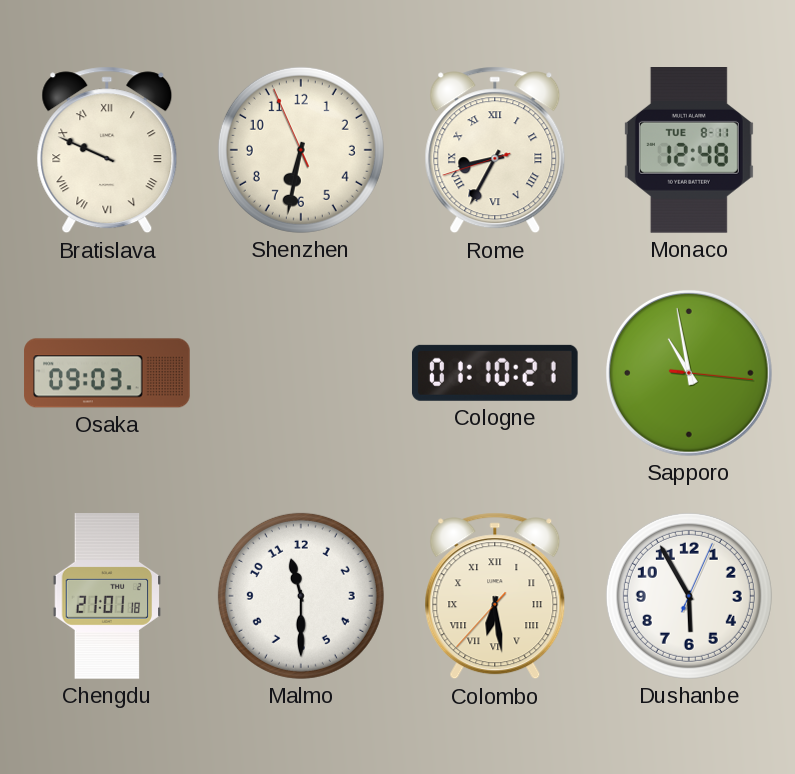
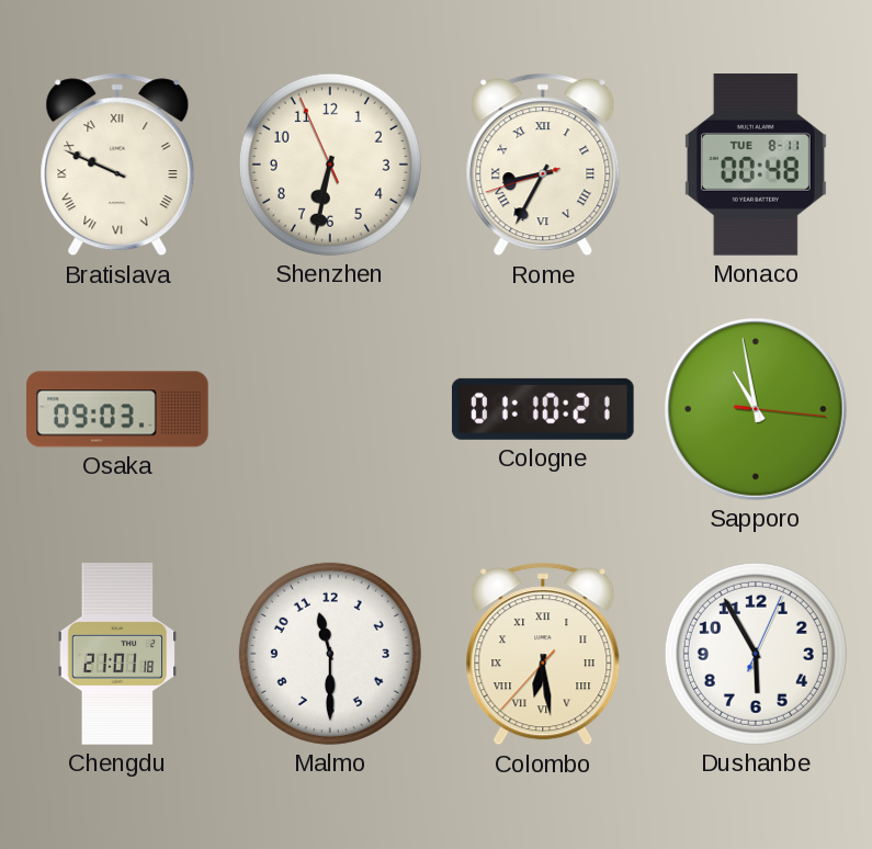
Monaco: 12:48 -> 00:48 (756, 166)
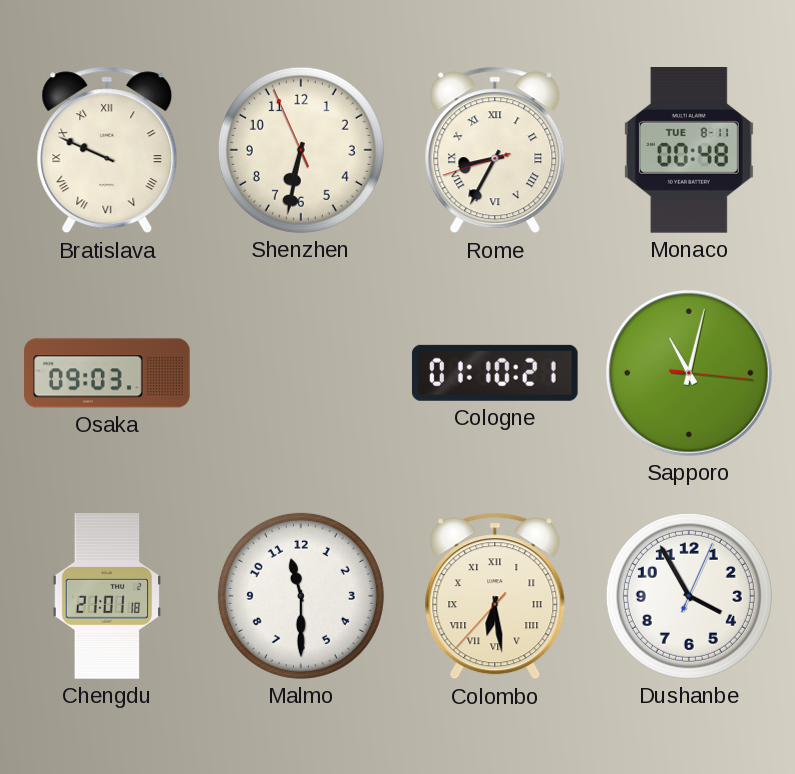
Sapporo: 10:58 -> 11:02 (689, 373)
Dushanbe: 5:55 -> 3:55 (689, 596)
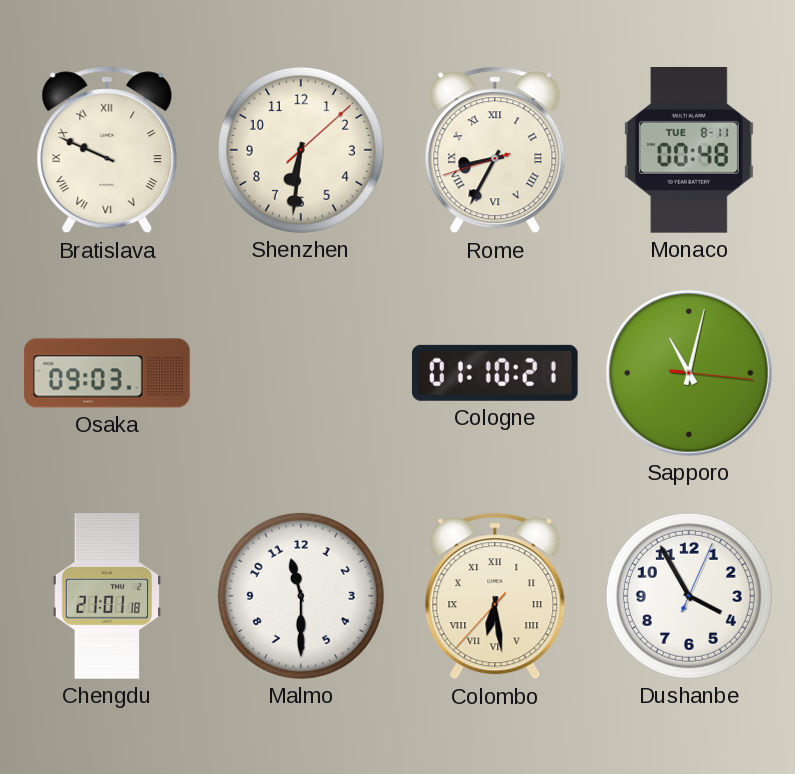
Shenzhen: 6:31:56 -> 6:31:08 (301, 150)
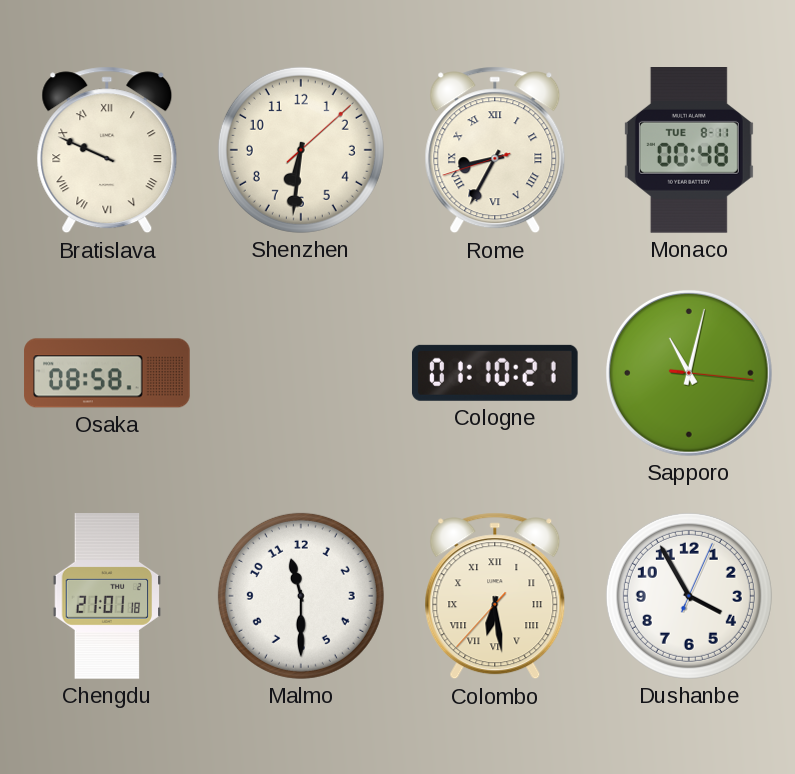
Osaka: 09:03 -> 08:58 (107, 373)
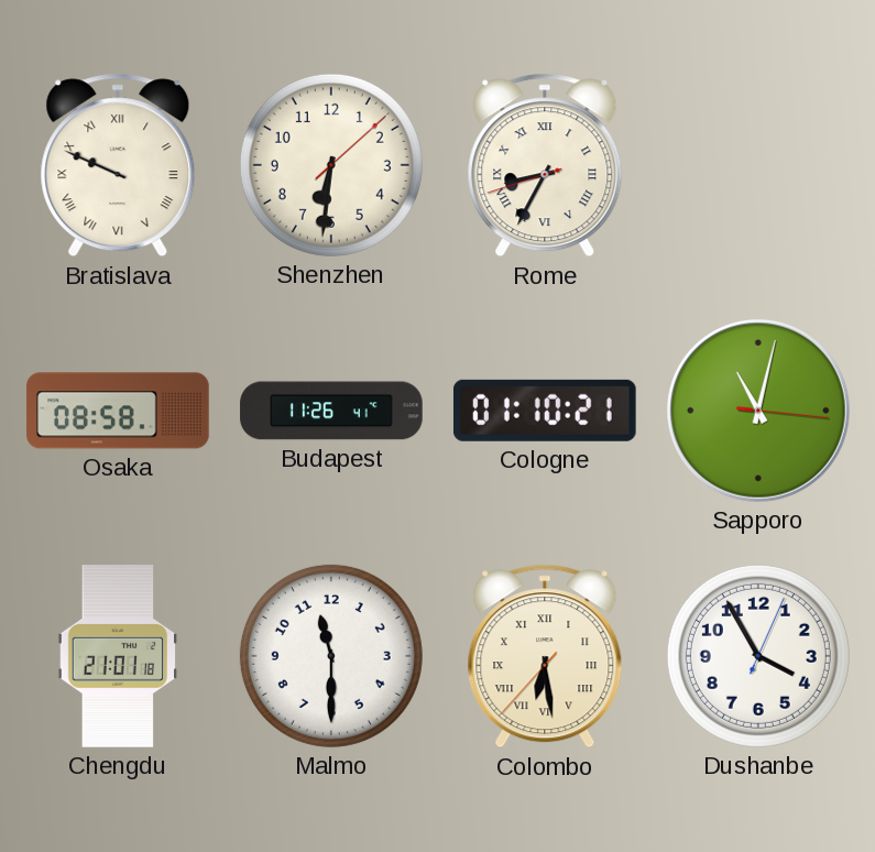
Monaco: 00:48 -> none (689, 151)
Budapest: none -> 11:26 (331, 411)
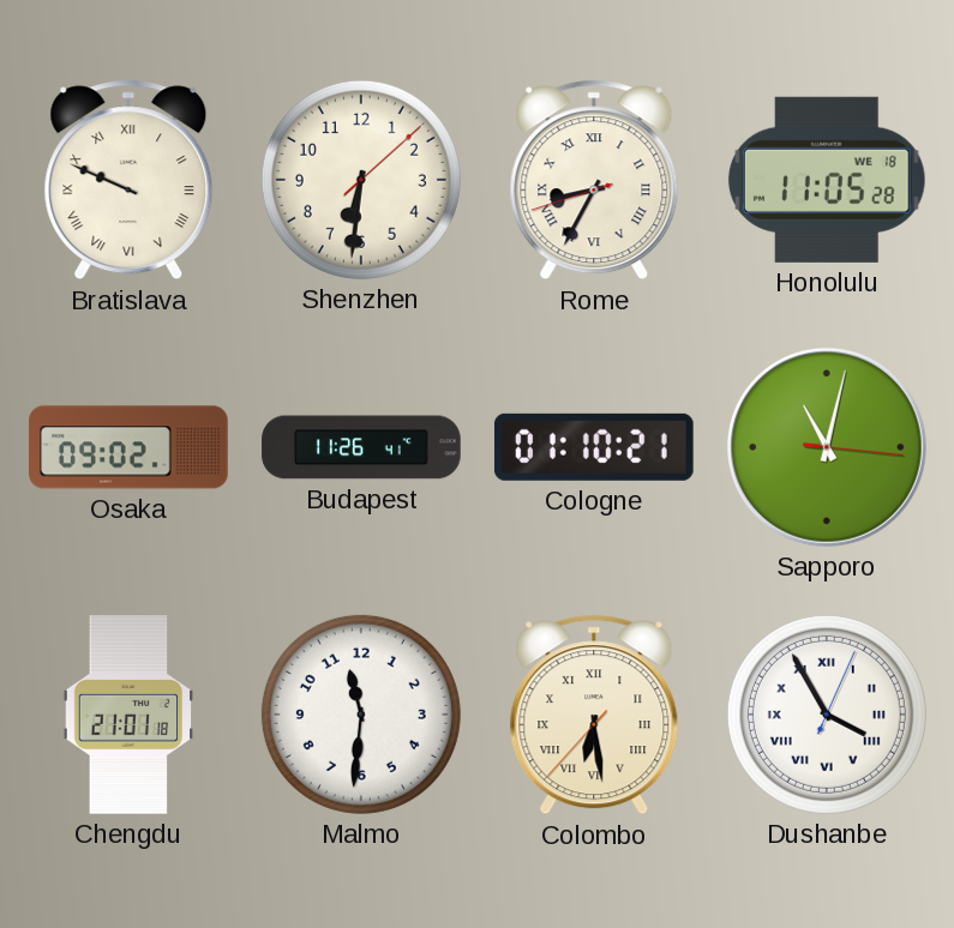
Honolulu: none -> 11:05 (827, 180)
Osaka: 08:58 -> 09:02 (128, 447)
Malmo: 11:30 -> 11:31 (361, 715)
Dushanbe numerals: Arabic -> Roman (827, 715)
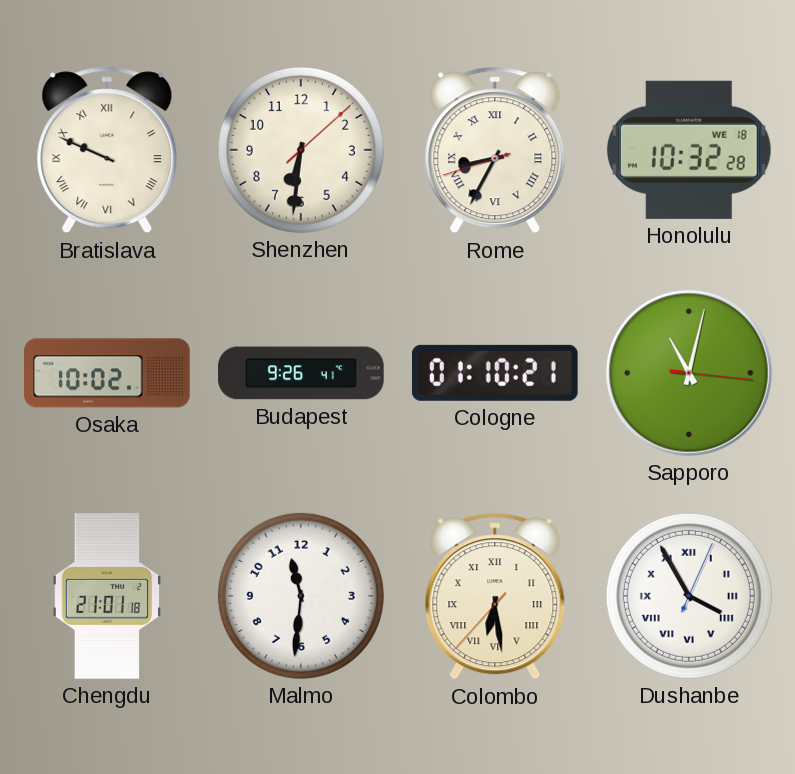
Honolulu: 11:05 -> 10:32 (689, 150)
Osaka: 09:02 -> 10:02 (107, 373)
Budapest: 11:26 -> 9:26 (301, 373)
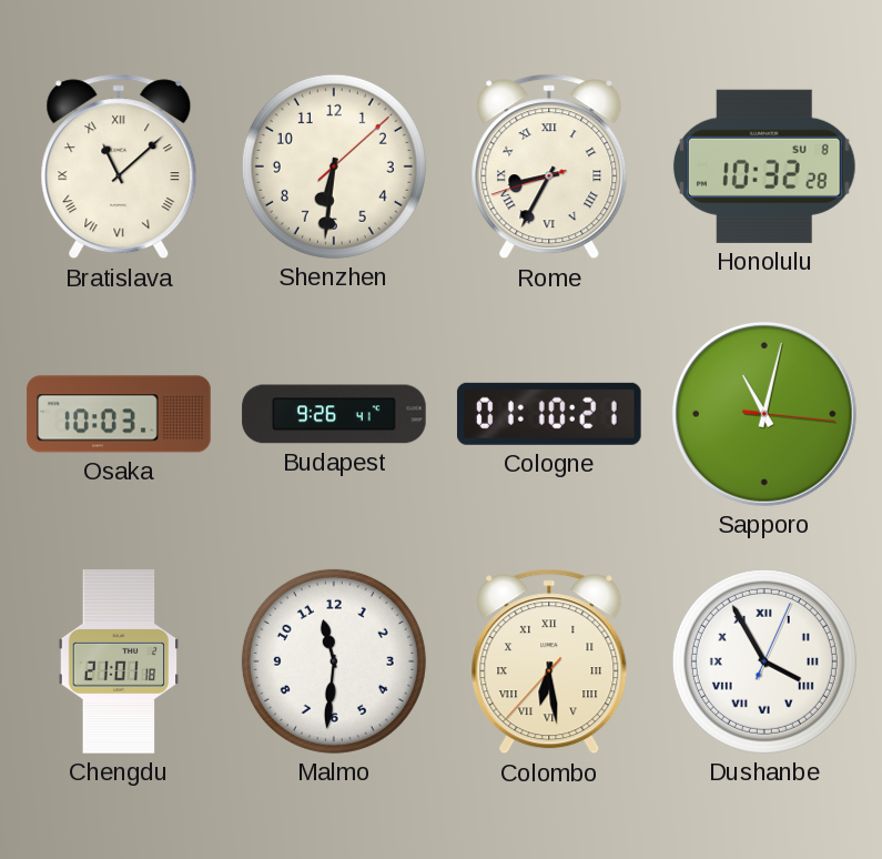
Bratislava: 9:49 -> 11:08 (119, 166)
Honolulu date: WE 18 -> SU 8 (764, 166)
Osaka: 10:02 -> 10:03 (119, 414)
